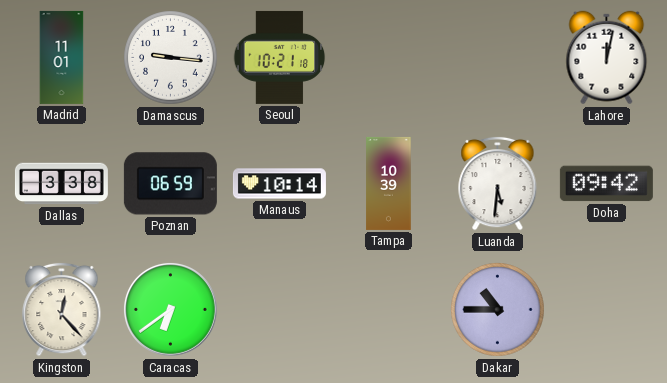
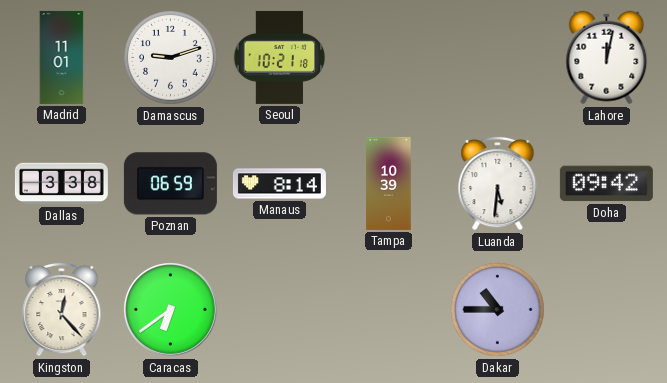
Damascus: 9:16 -> 9:12 (171, 58)
Manaus: 10:14 -> 8:14 (279, 184)
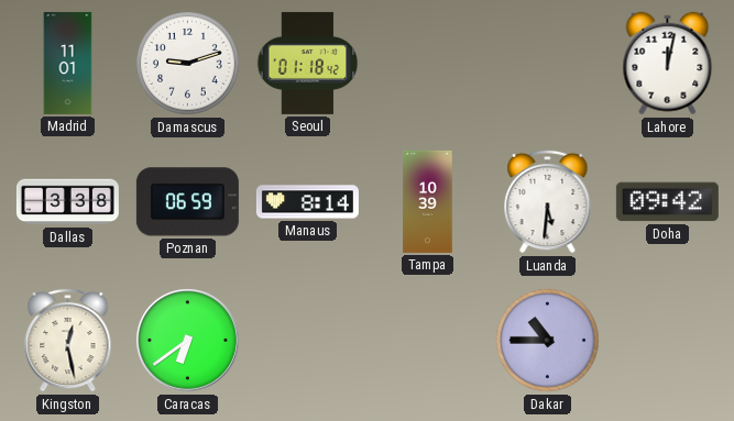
Seoul: 10:21 -> 01:18 (308, 63)
Kingston: 12:23 -> 12:28 (68, 340)
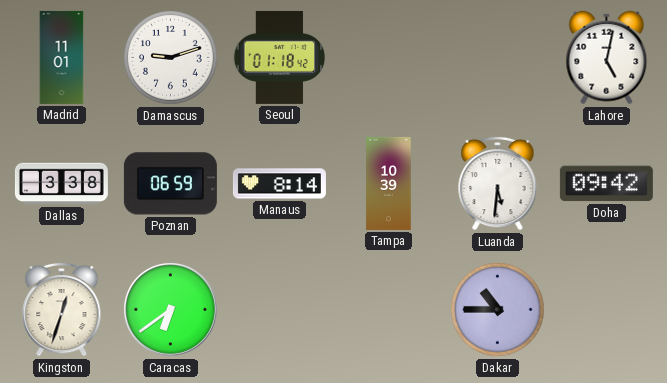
Lahore: 12:02 -> 5:02 (607, 58)
Kingston: 12:28 -> 12:33 (62, 309)
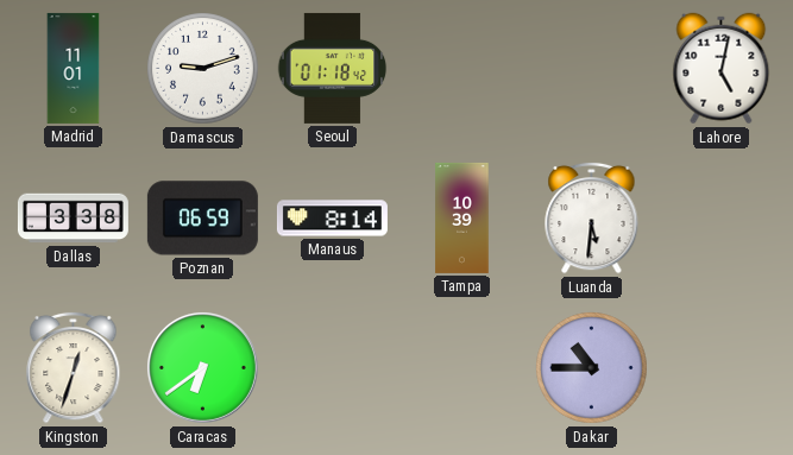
Doha: 09:42 -> none (606, 184)
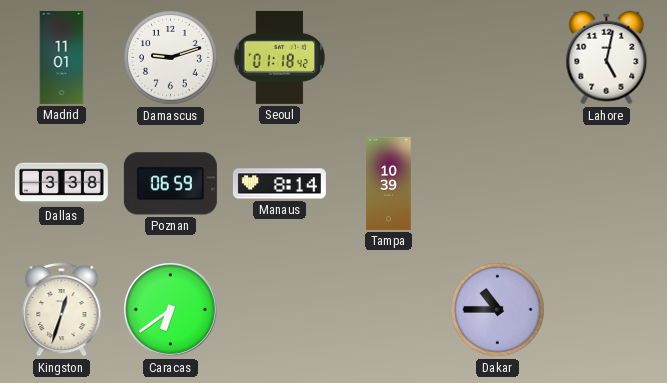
Luanda: 5:31 -> none (592, 217)
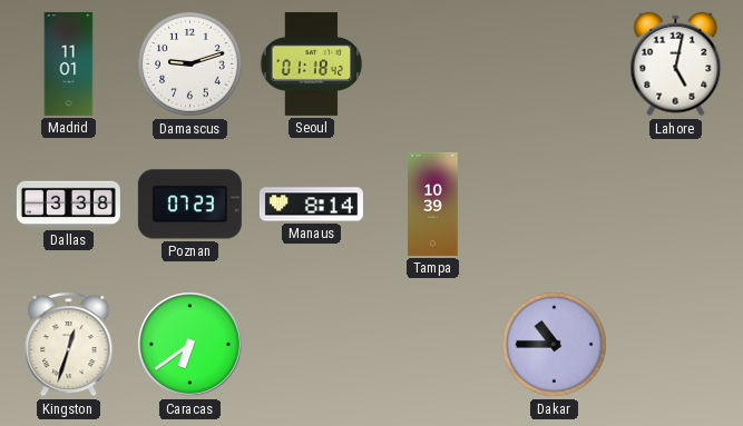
Poznan: 06:59 -> 07:23 (189, 205)
